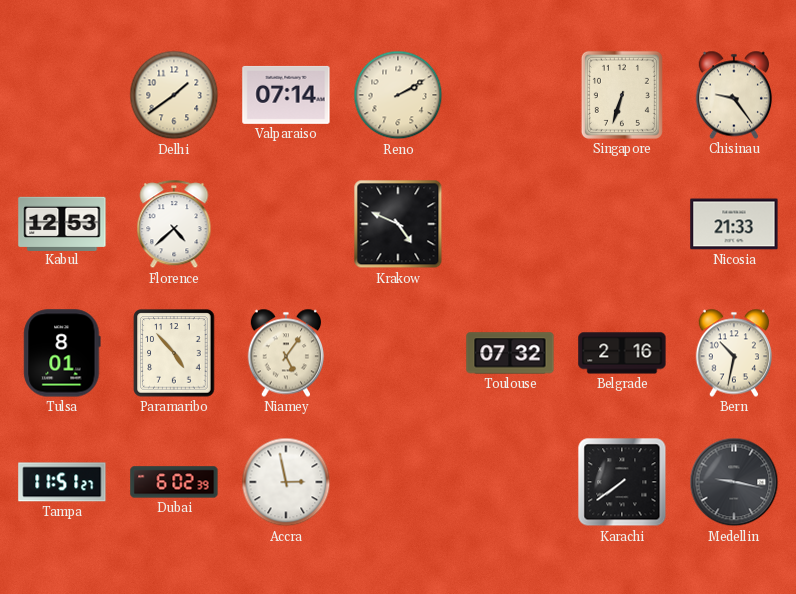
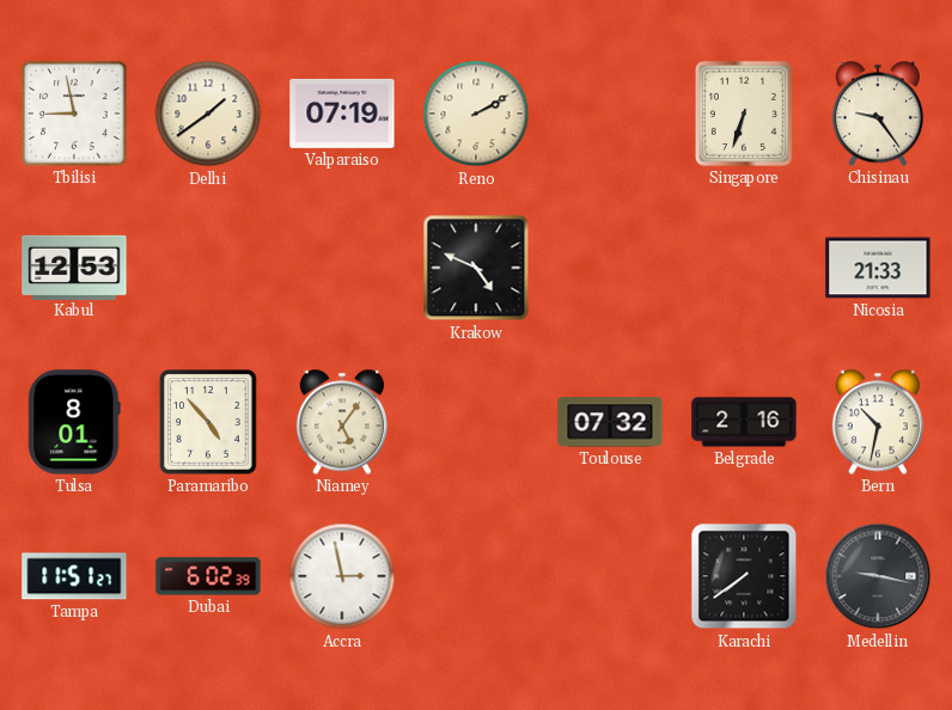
Tbilisi: none -> 8:58 (75, 115)
Valparaiso: 07:14 -> 07:19 (342, 114)
Florence: 4:38 -> none (174, 225)
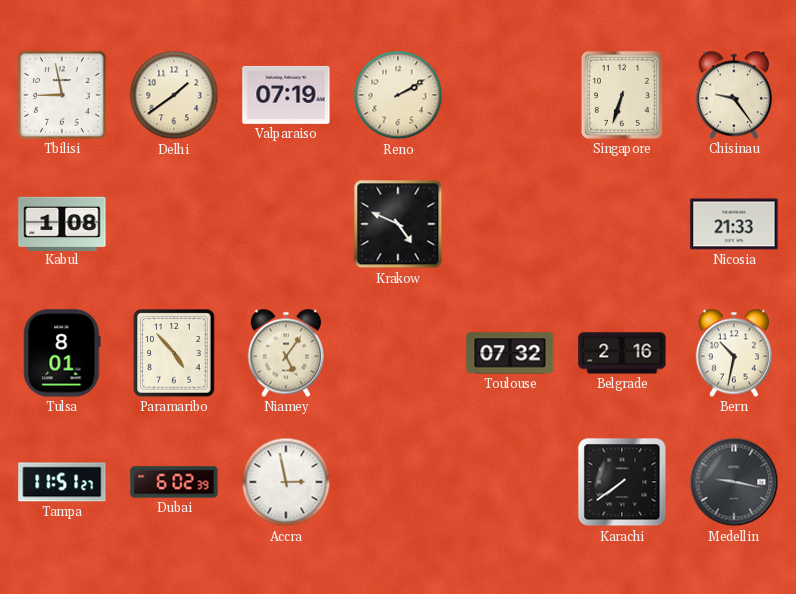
Kabul: 12:53 -> 1:08 (62, 223)
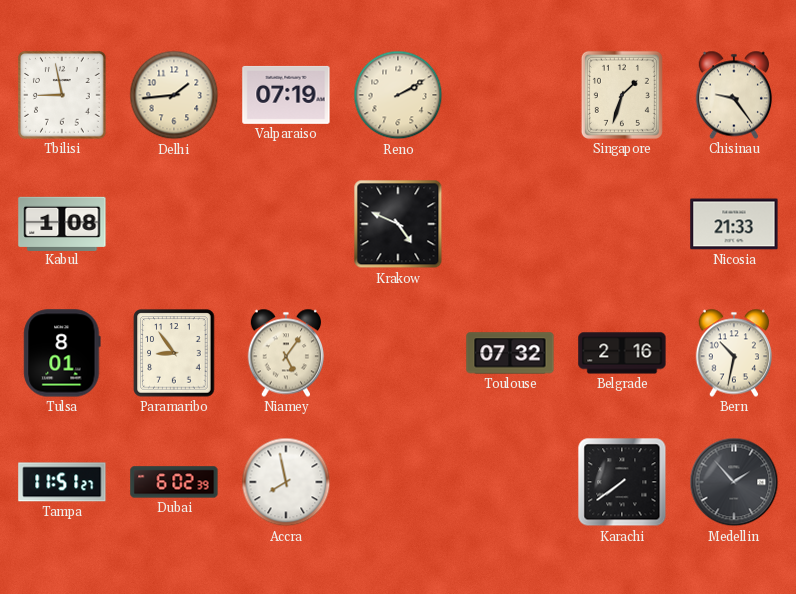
Delhi: 1:39 -> 1:44 (174, 95)
Singapore: 6:33 -> 1:33 (622, 95)
Paramaribo: 4:53 -> 8:54 (174, 353)
Accra: 2:58 -> 7:58 (286, 482)
Medellin: 9:17 -> 1:53 (734, 482)
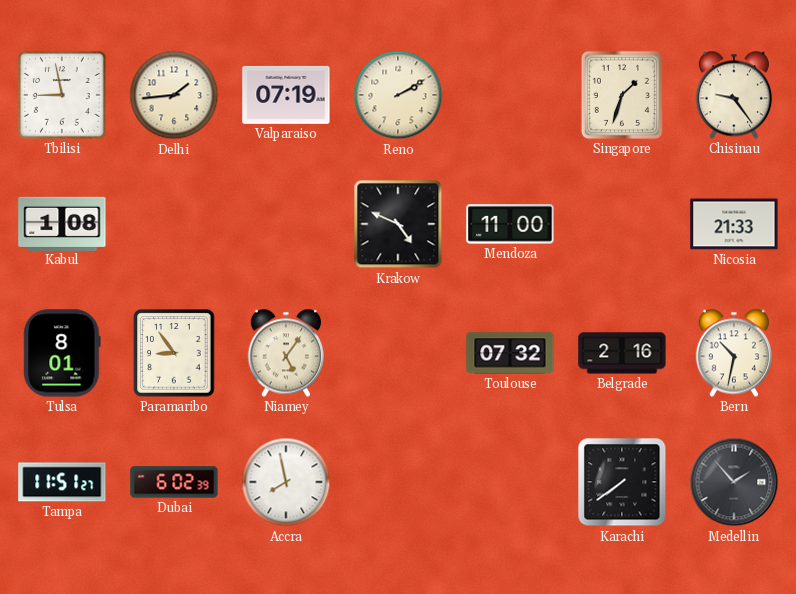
Mendoza: none -> 11:00 (510, 224)
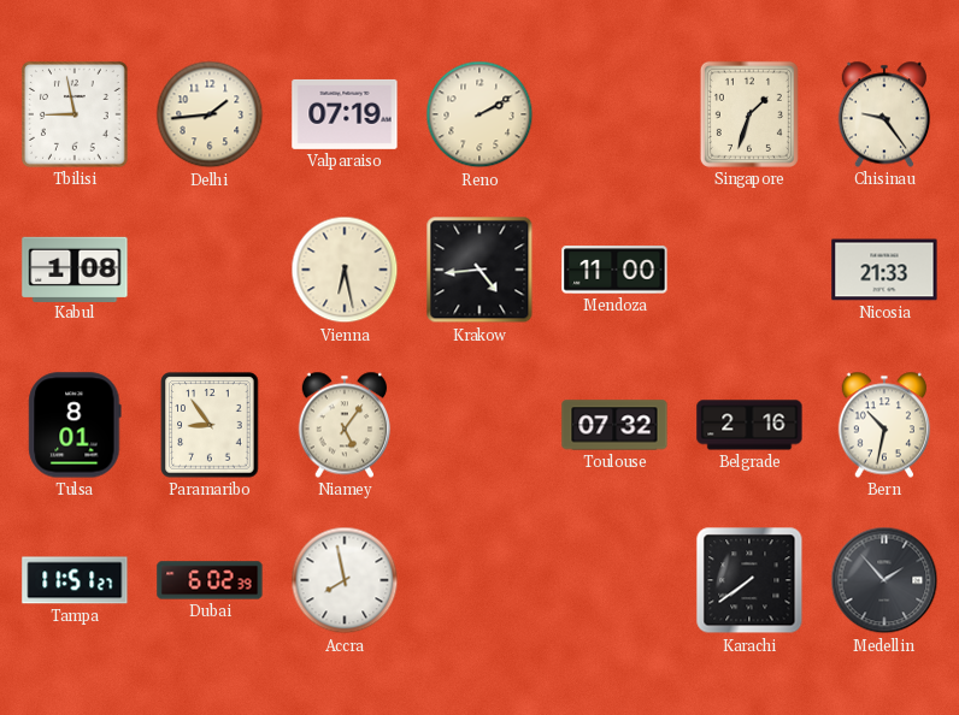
Vienna: none -> 6:28 (345, 270)
Krakow: 4:49 -> 4:44 (479, 270)
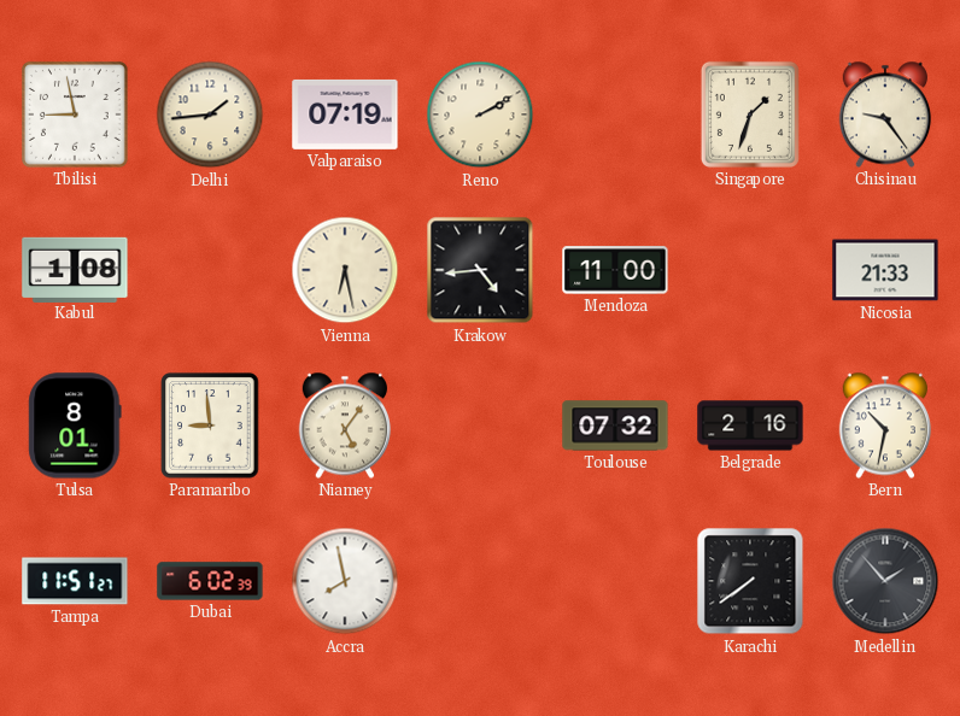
Paramaribo: 8:54 -> 8:59 (210, 426)
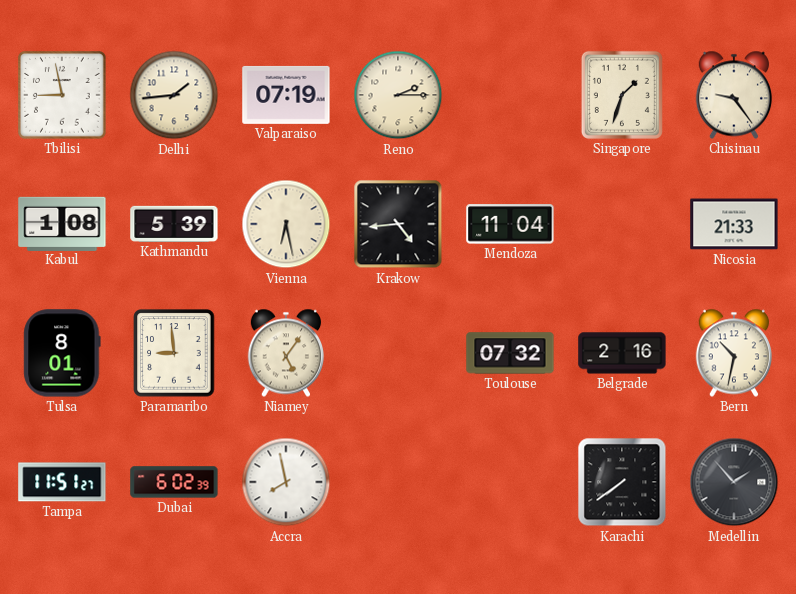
Reno: 2:10 -> 2:15 (398, 95)
Kathmandu: none -> 5:39 (174, 224)
Mendoza: 11:00 -> 11:04 (510, 224)
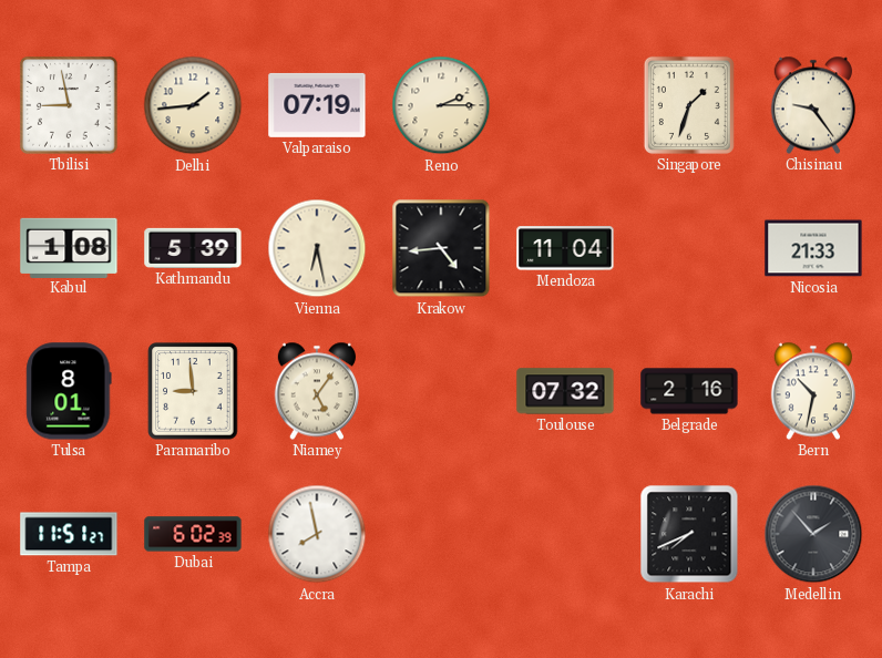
Karachi: 7:39 -> 7:41 (689, 534)
